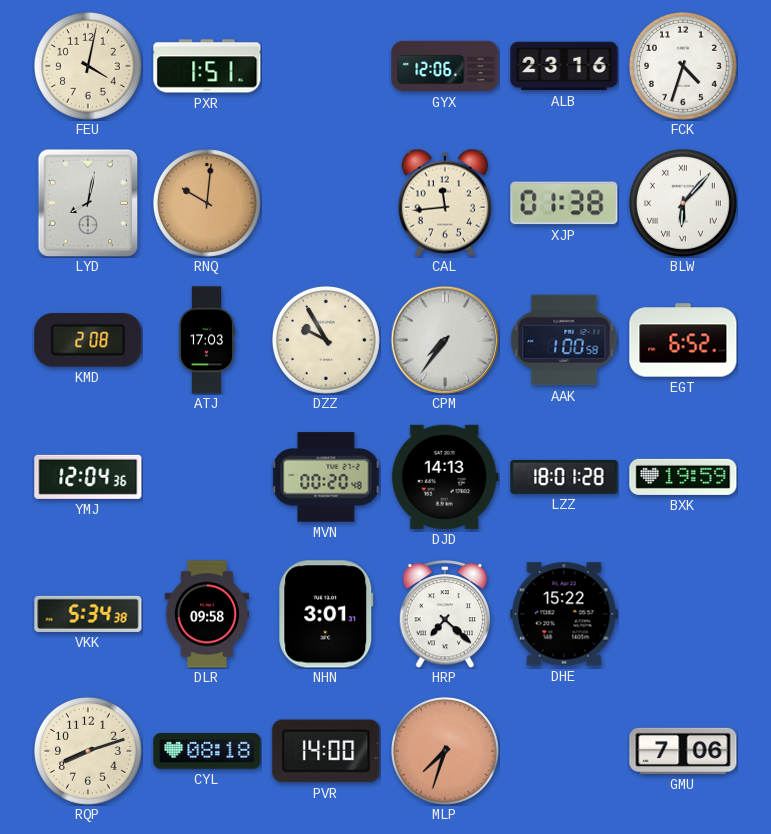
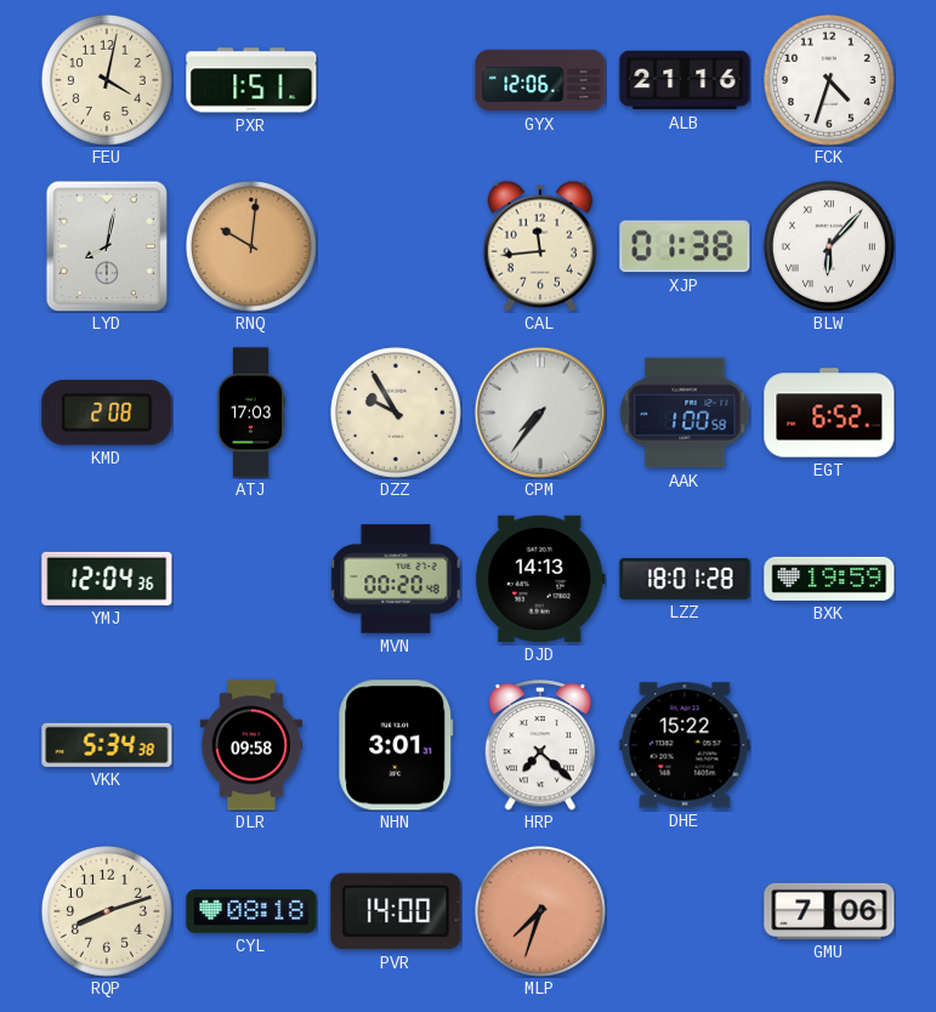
ALB: 23:16 -> 21:16 (685, 80)
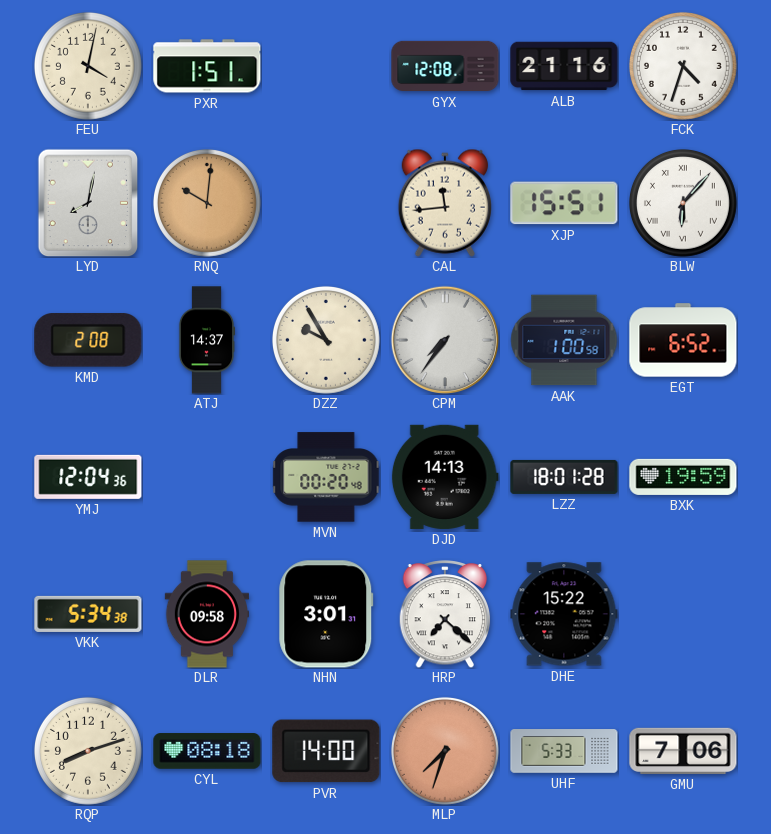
GYX: 12:06 -> 12:08 (445, 66)
XJP: 01:38 -> 15:51 (564, 203)
ATJ: 17:03 -> 14:37 (207, 340)
UHF: none -> 5:33 (564, 751)
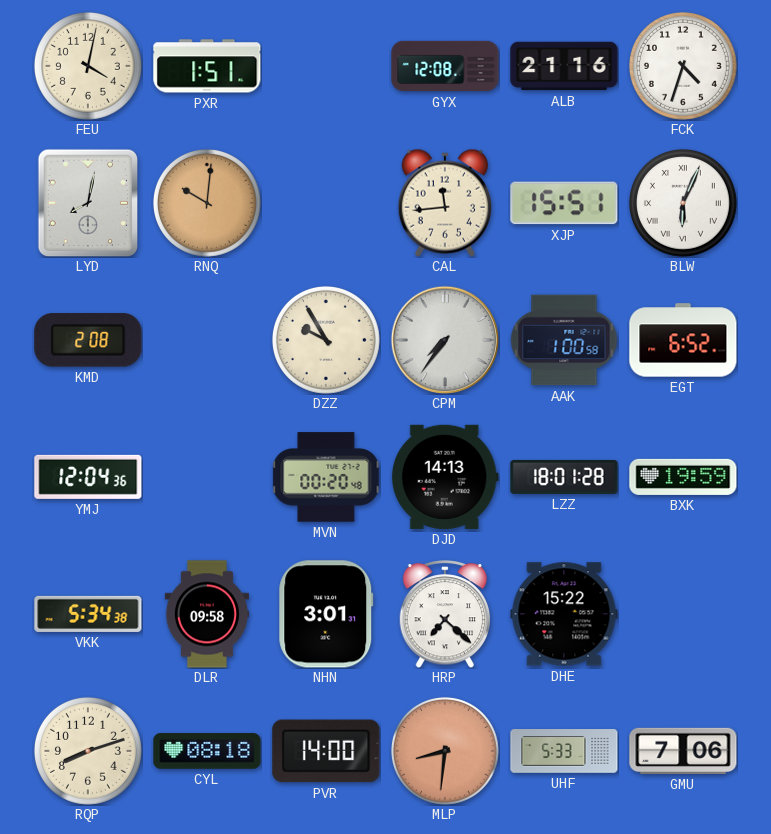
BLW: 6:07 -> 6:04 (683, 203)
ATJ: 14:37 -> none (207, 340)
MLP: 7:33 -> 8:31 (445, 751)
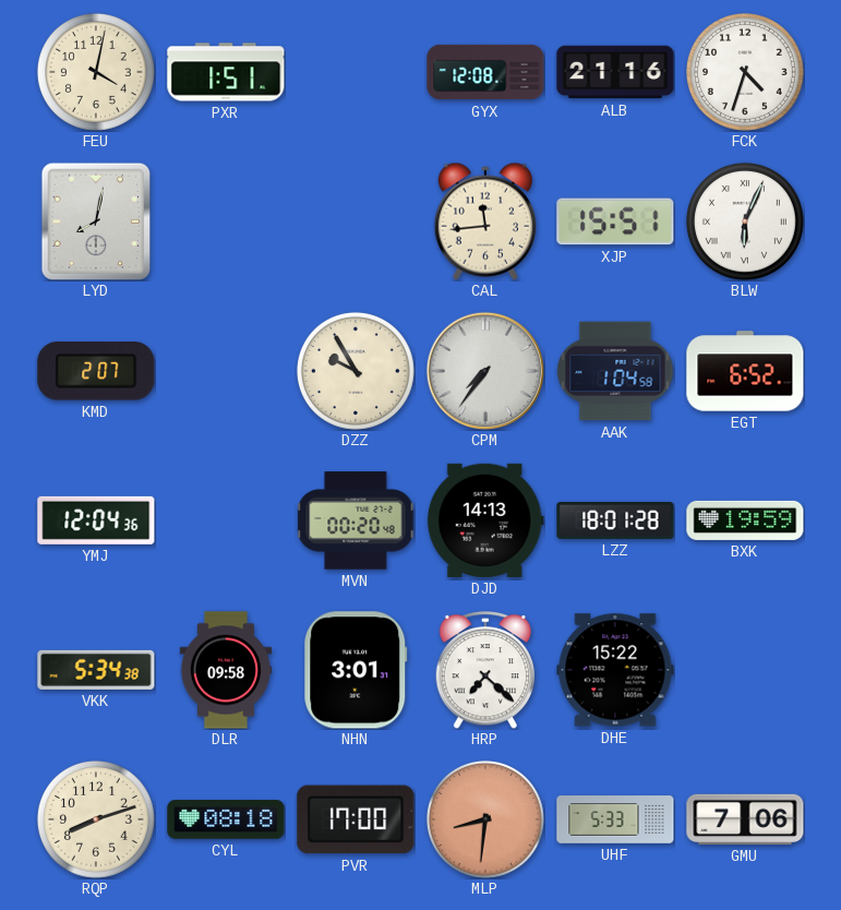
RNQ: 10:01 -> none (207, 203)
KMD: 2:08 -> 2:07 (96, 371)
AAK: 1:00 -> 1:04 (615, 371)
PVR: 14:00 -> 17:00 (356, 819)
